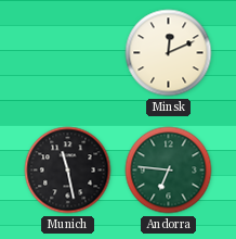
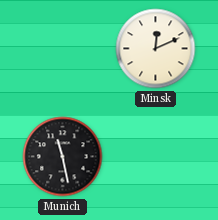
Andorra: 6:46 -> none (169, 171)
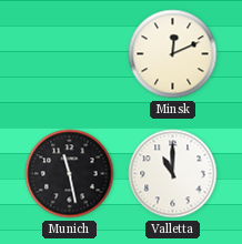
Valletta: none -> 11:00 (173, 174)
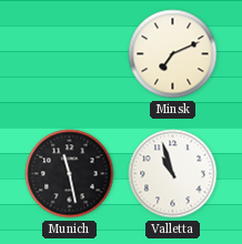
Minsk: 12:11 -> 7:11 (173, 54)
Valletta: 11:00 -> 10:57 (173, 174)
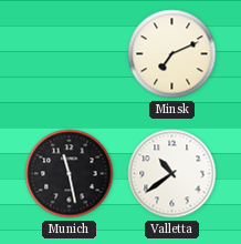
Valletta: 10:57 -> 10:39 (172, 174)
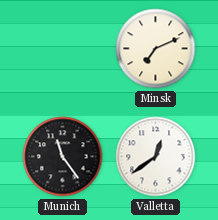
Munich: 11:28 -> 11:24 (63, 157)
Valletta: 10:39 -> 12:39 (156, 157)
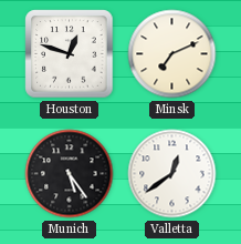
Houston: none -> 12:48 (70, 54)
Munich: 11:24 -> 5:24 (70, 174)
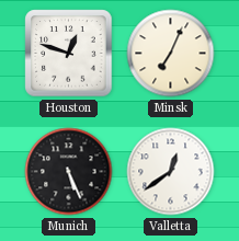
Minsk: 7:11 -> 7:04 (171, 54)
Munich: 5:24 -> 5:26 (69, 172)
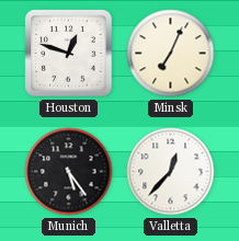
Munich: 5:26 -> 5:24 (69, 172)
Valletta: 12:39 -> 12:37 (171, 172)
